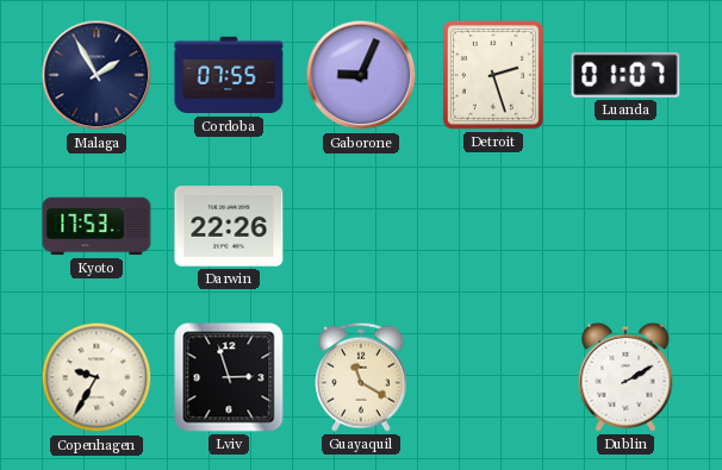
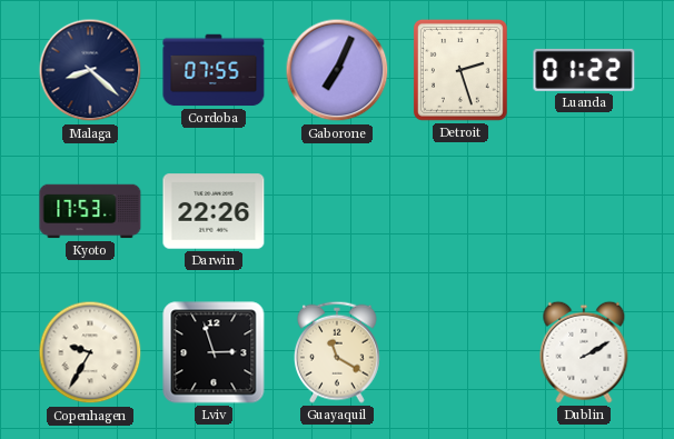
Malaga: 1:55 -> 8:22 (90, 70)
Gaborone: 9:04 -> 7:04 (337, 70)
Luanda: 01:07 -> 01:22 (584, 70)
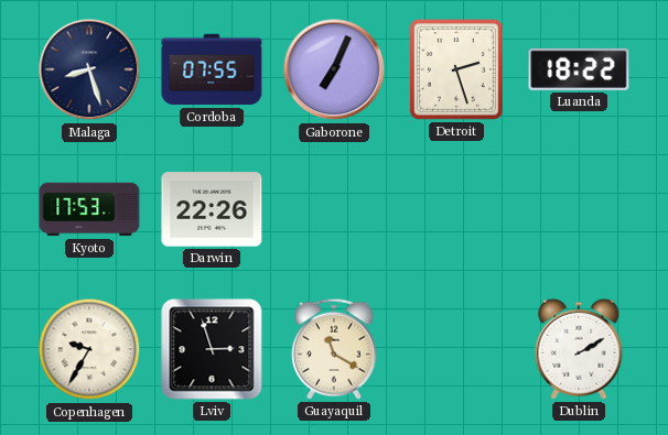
Malaga: 8:22 -> 8:27 (89, 69)
Luanda: 01:22 -> 18:22 (579, 69)
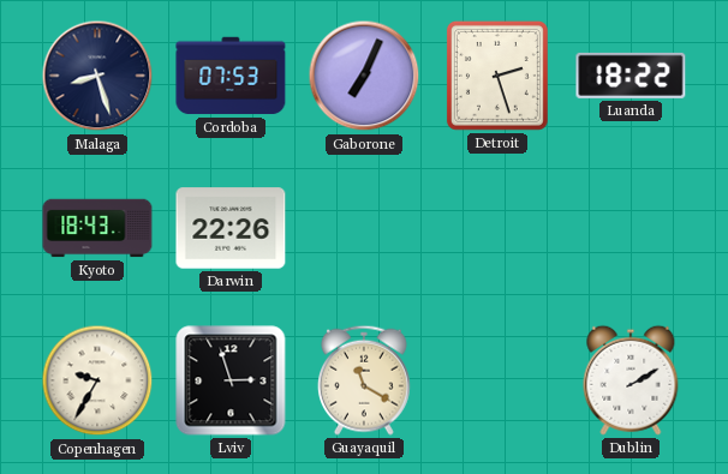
Cordoba: 07:55 -> 07:53 (231, 76)
Kyoto: 17:53 -> 18:43 (97, 228)
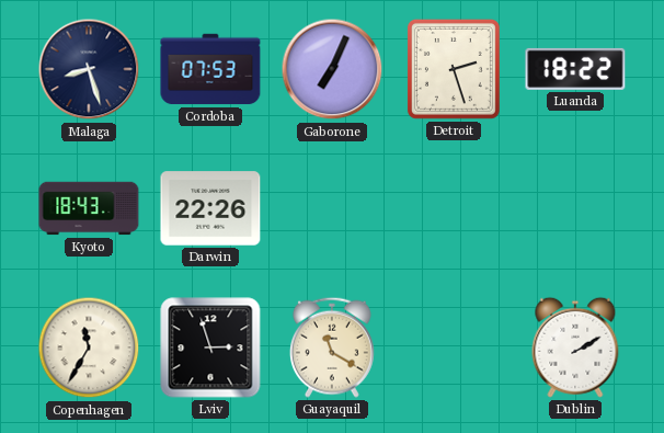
Copenhagen: 9:35 -> 11:35 (89, 347)
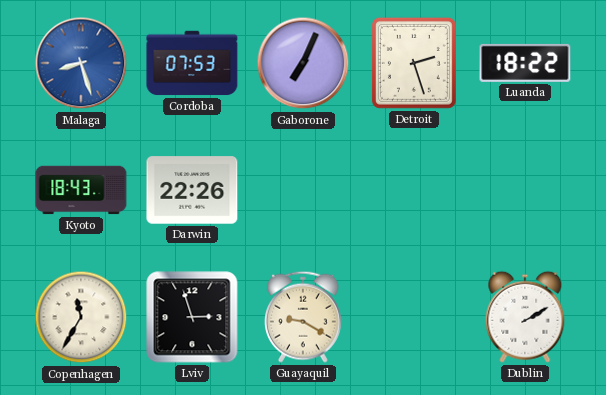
Malaga dial: navy -> blue (81, 63)
Guayaquil: 11:20 -> 9:20 (303, 317)
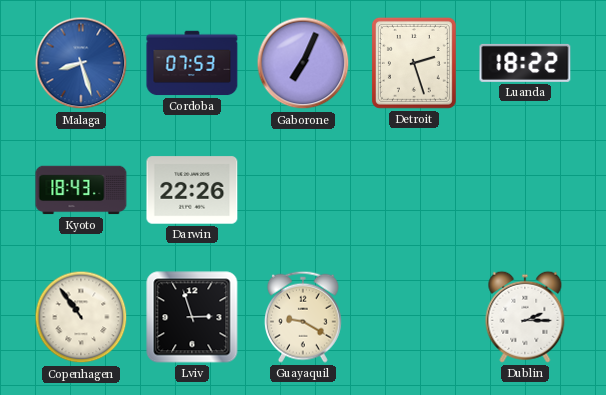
Copenhagen: 11:35 -> 10:54 (81, 317)
Dublin: 2:10 -> 2:15 (525, 317)
